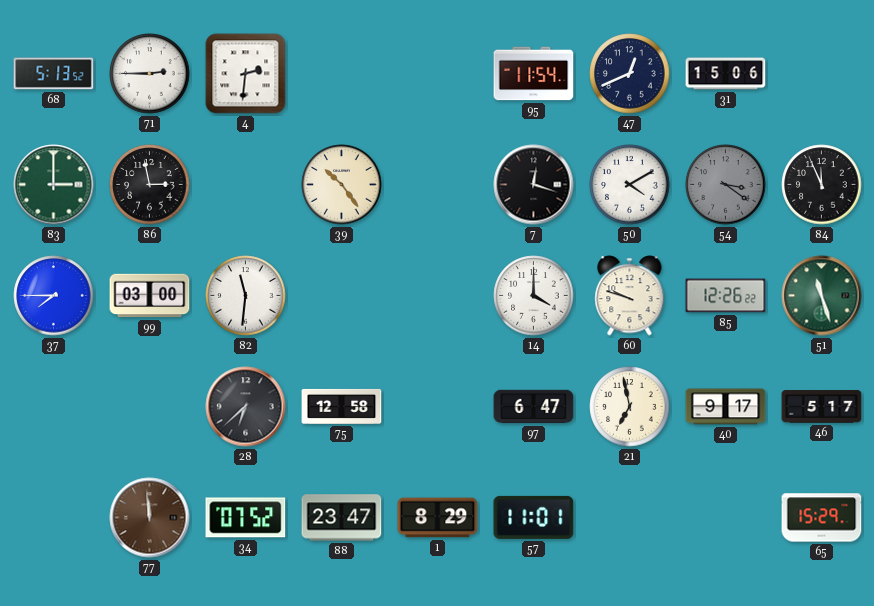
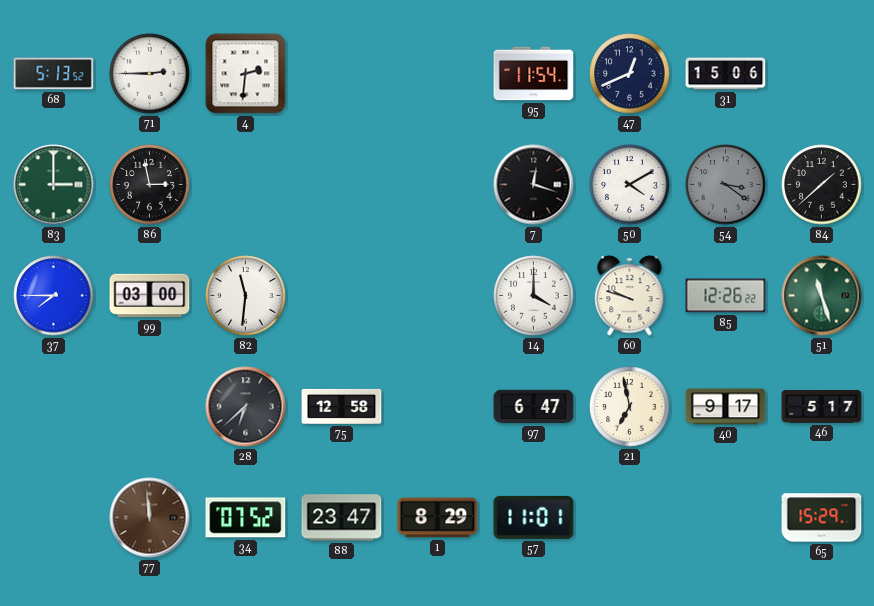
39: 10:24 -> none (342, 185)
84: 11:56 -> 1:38 (822, 185)
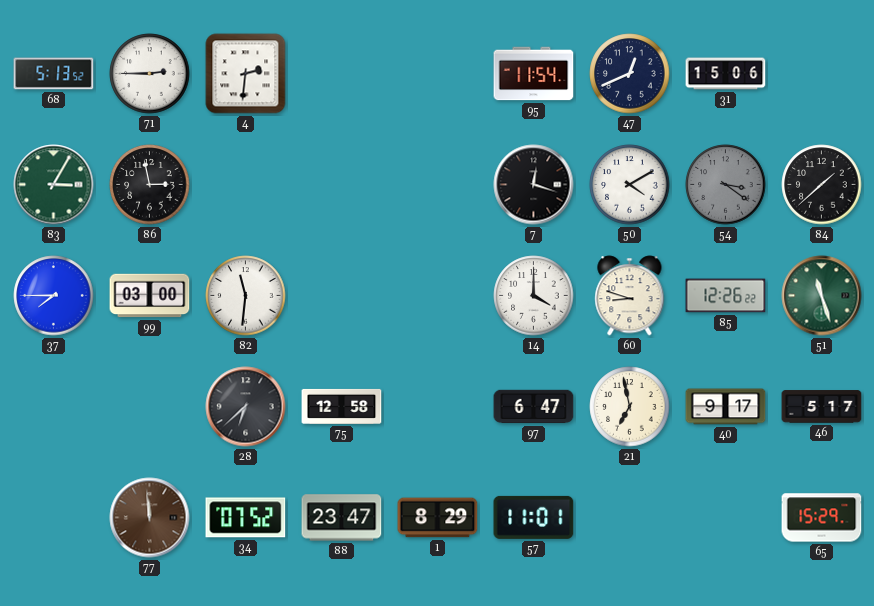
83: 3:00 -> 3:05 (54, 185)
60: 9:48 -> 8:48 (630, 296)
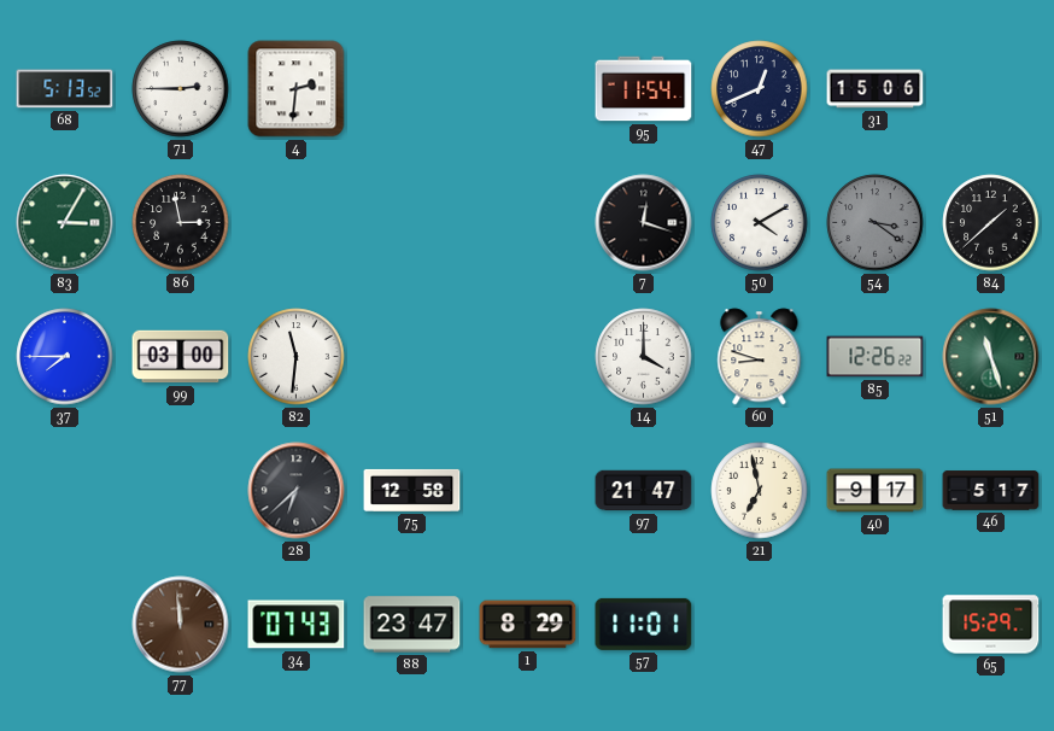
97: 6:47 -> 21:47 (644, 491)
34: 07:52 -> 07:43 (297, 625)
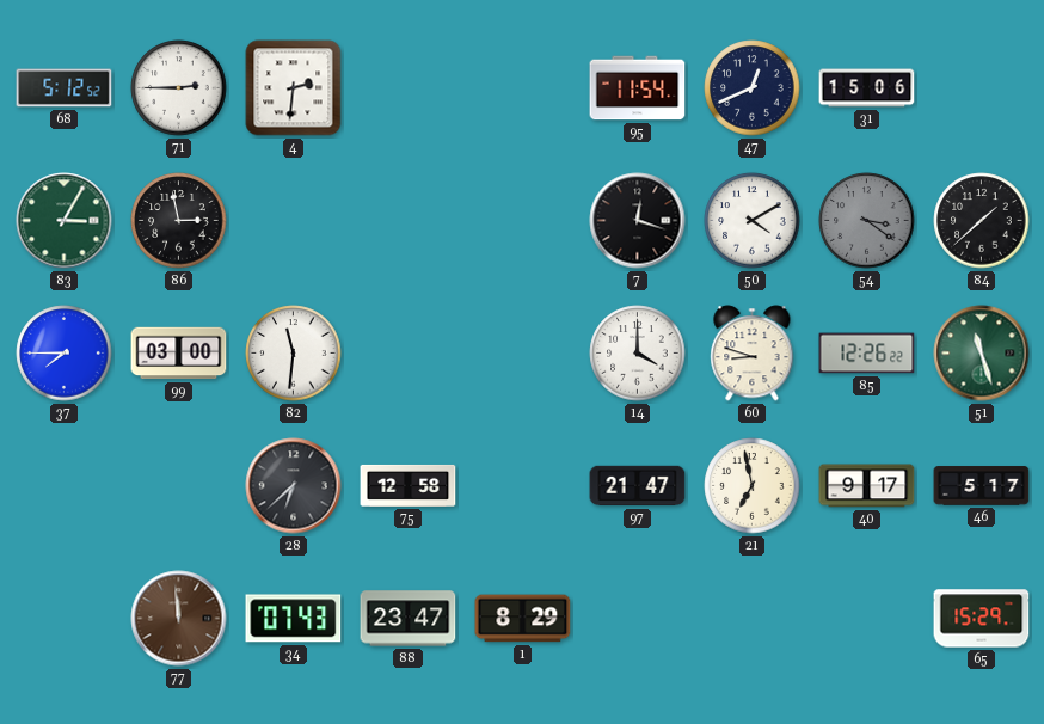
68: 5:13 -> 5:12 (65, 88)
57: 11:01 -> none (644, 624)
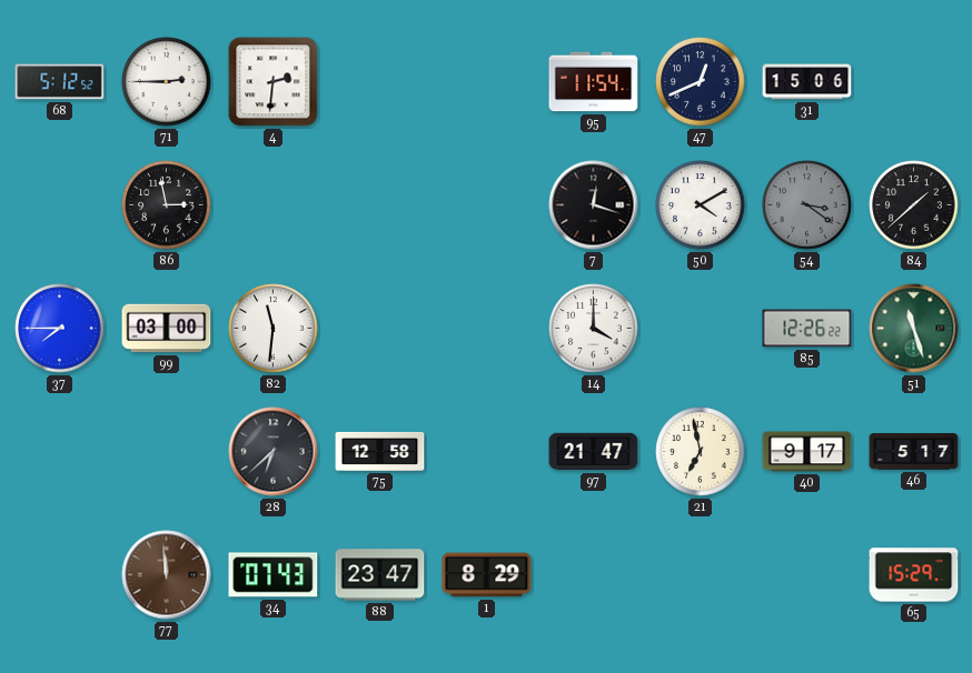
83: 3:05 -> none (65, 221)
60: 8:48 -> none (753, 354)
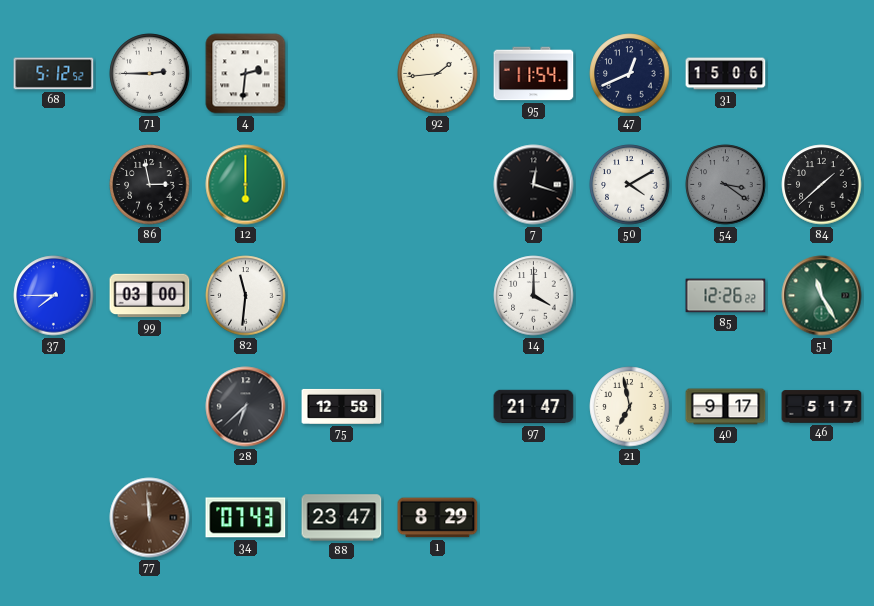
92: none -> 1:44 (438, 74)
12: none -> 6:00 (246, 185)
51: 11:27 -> 11:25 (822, 296)
65: 15:29 -> none (914, 575)
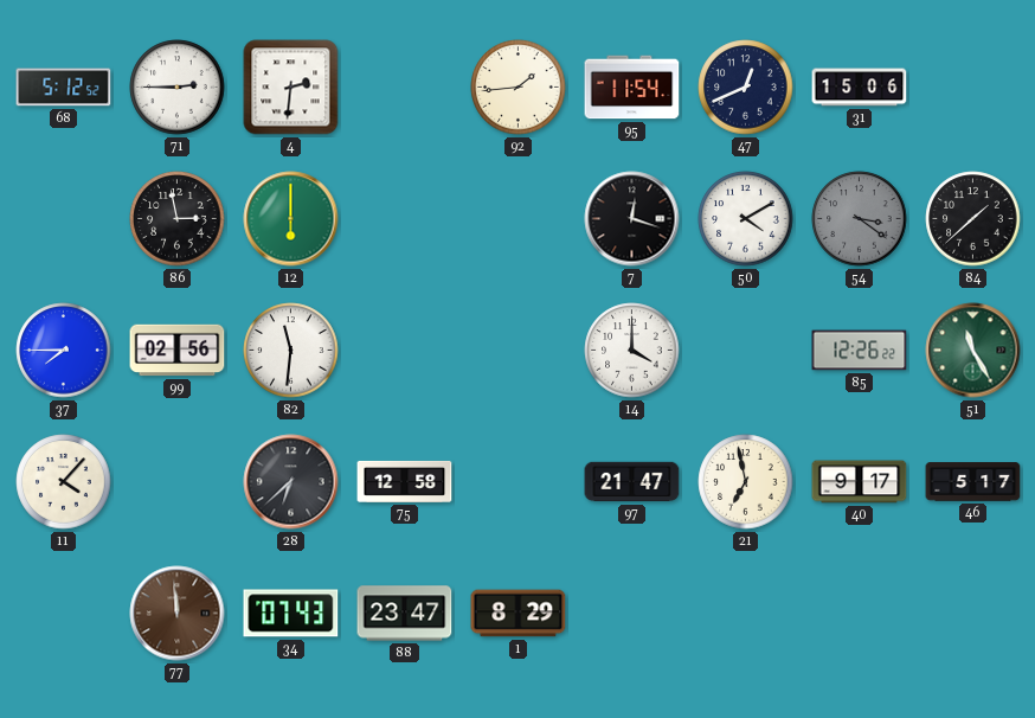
99: 03:00 -> 02:56 (178, 351)
11: none -> 4:07 (64, 482)
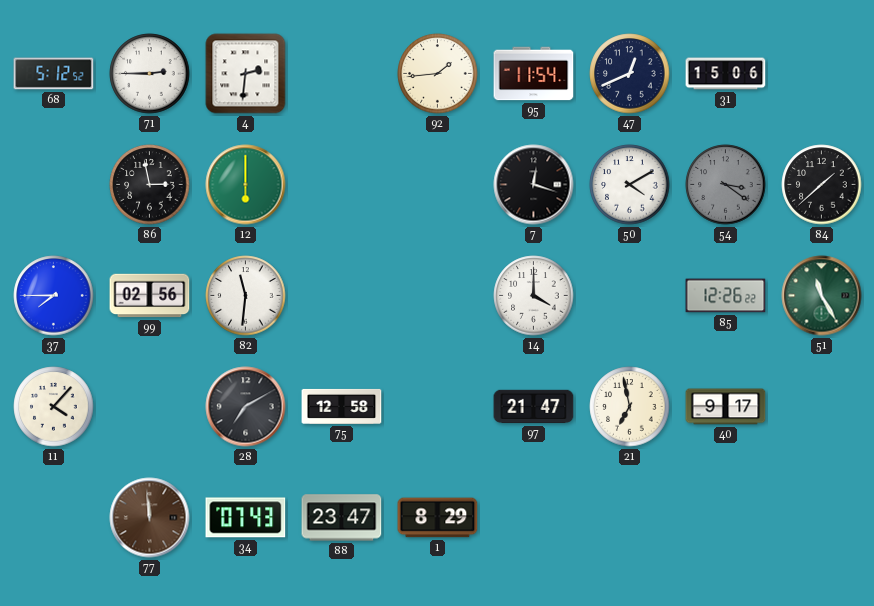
28: 6:38 -> 7:10 (246, 407)
46: 5:17 -> none (973, 482)
